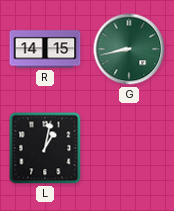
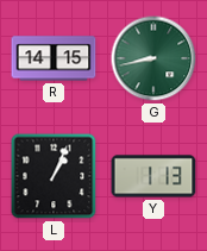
L: 1:02 -> 1:04 (54, 176)
Y: none -> 1:13 (153, 176)
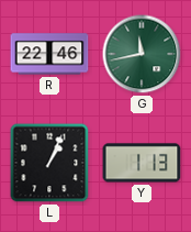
R: 14:15 -> 22:46 (49, 54)
G: 8:43 -> 11:43 (142, 54)
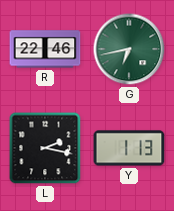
G: 11:43 -> 6:43 (129, 49)
L: 1:04 -> 2:17 (45, 148)
